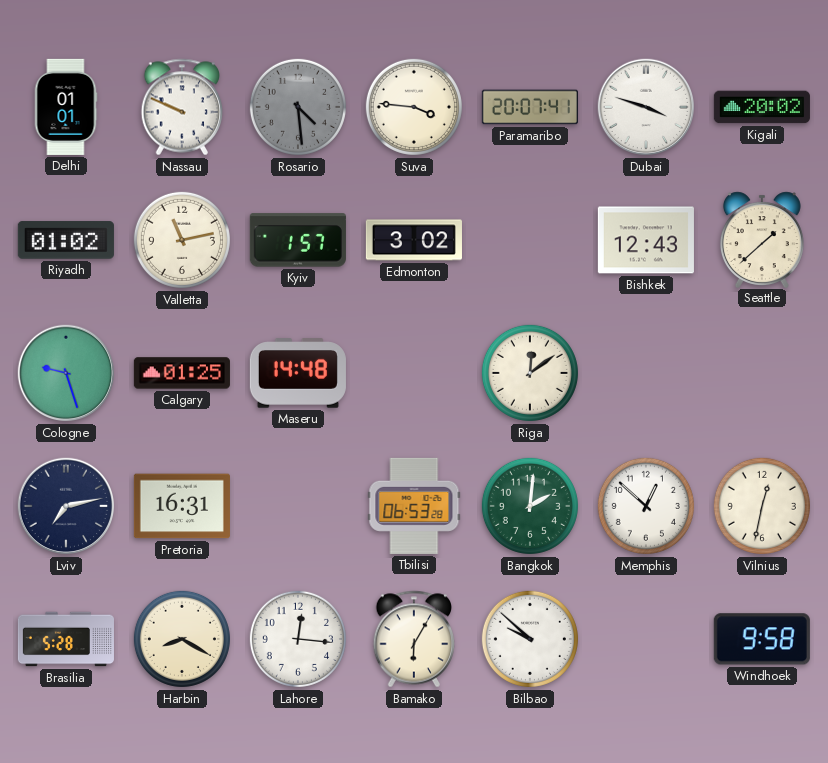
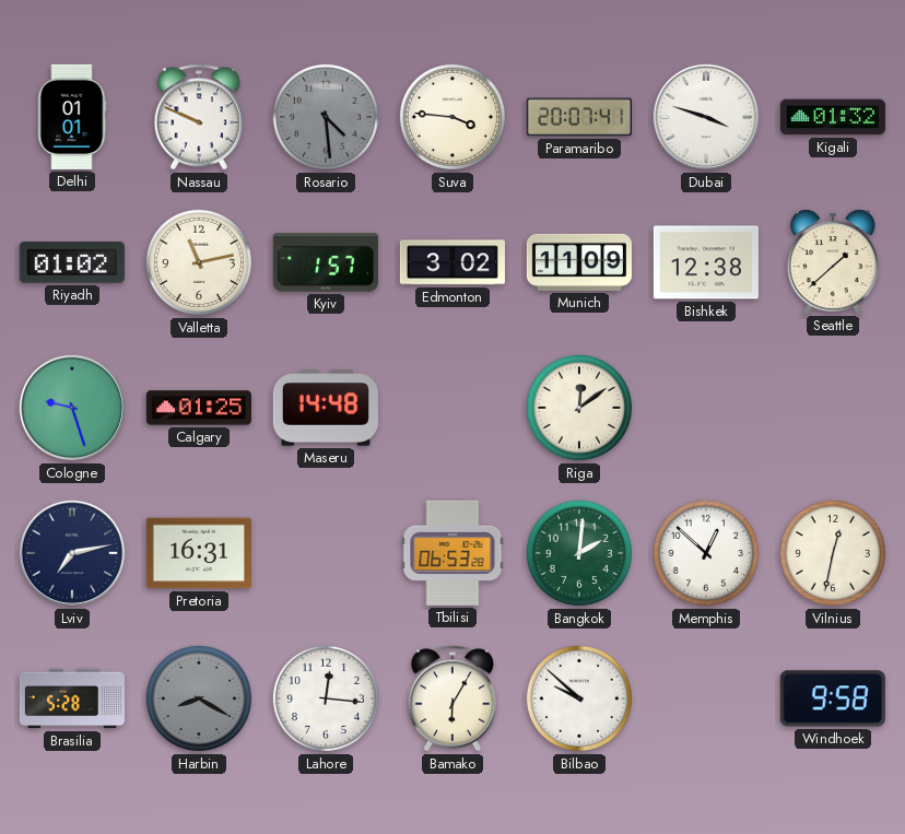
Kigali: 20:02 -> 01:32 (833, 117)
Munich: none -> 11:09 (579, 262)
Bishkek: 12:43 -> 12:38 (706, 262)
Harbin dial: cream -> grey (199, 698)
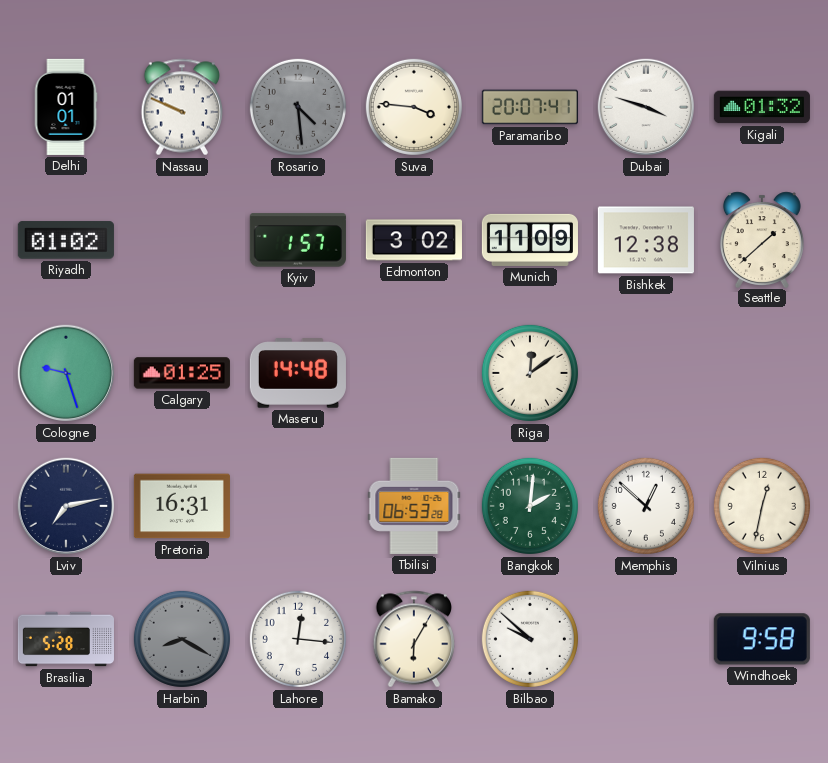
Valletta: 11:13 -> none (199, 262)
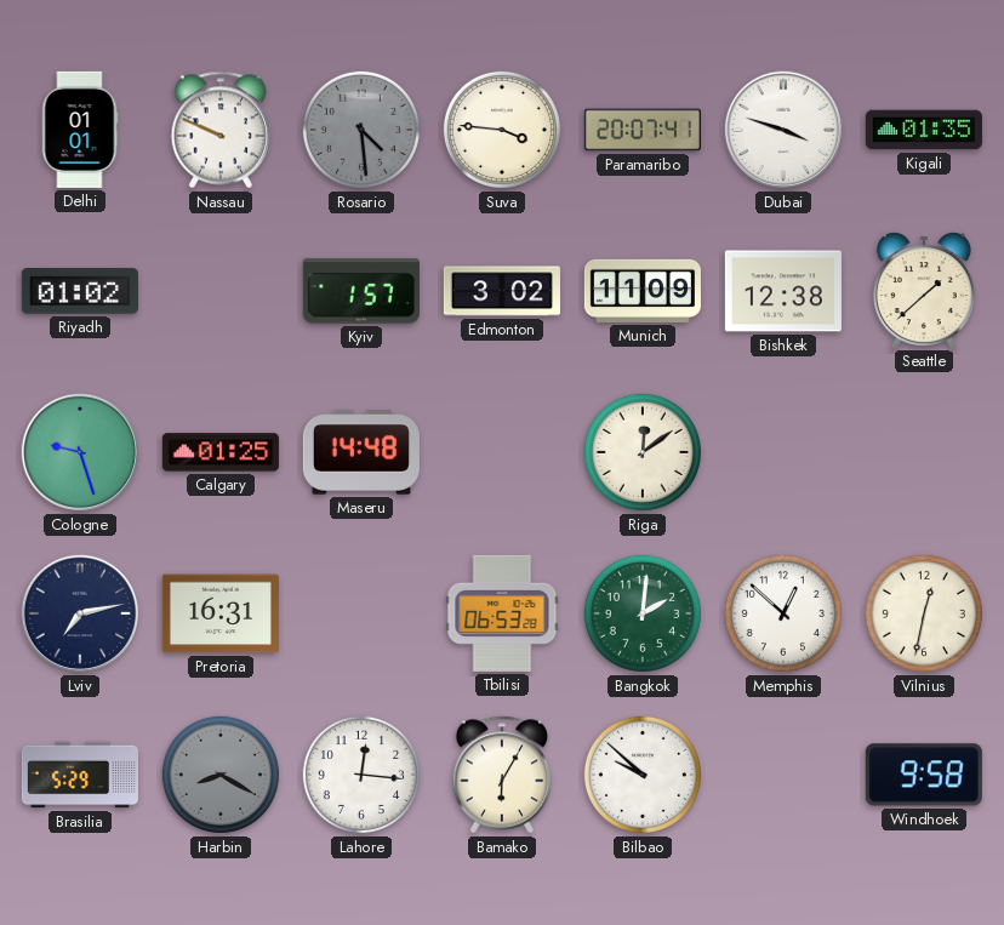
Kigali: 01:32 -> 01:35 (924, 130)
Brasilia: 5:28 -> 5:29 (80, 775)
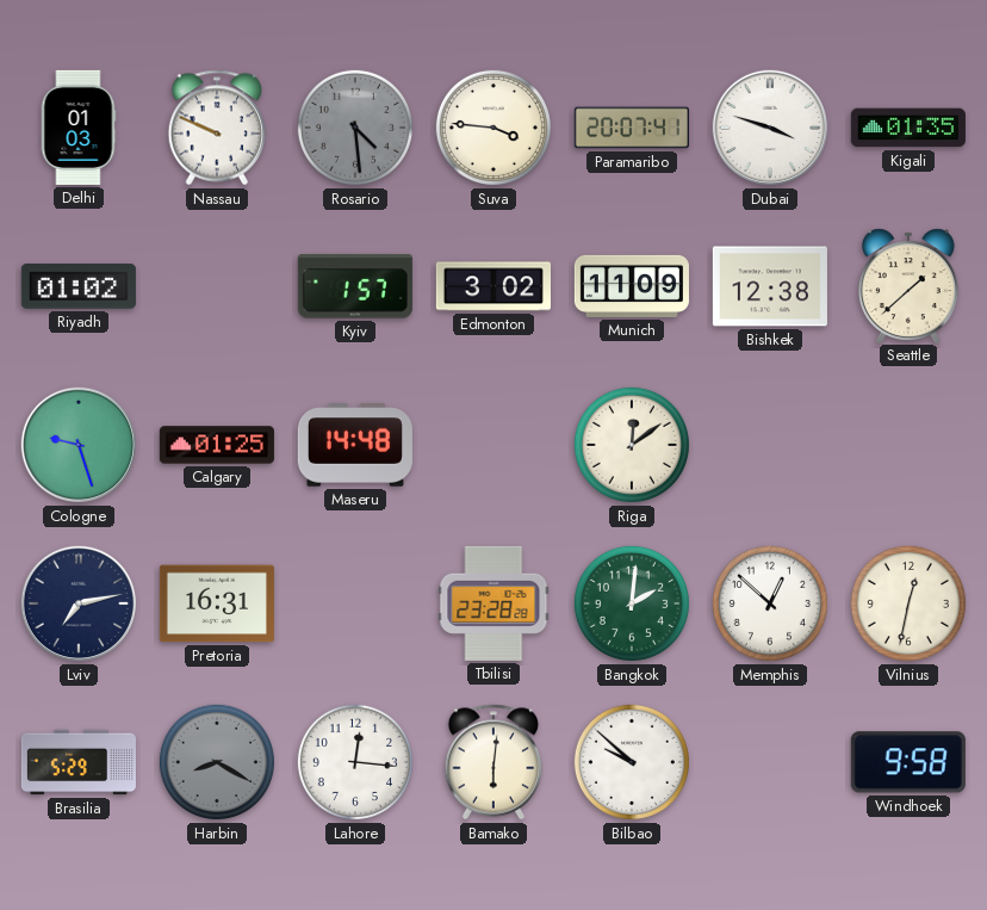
Delhi: 01:01 -> 01:03 (79, 128)
Tbilisi: 06:53 -> 23:28 (493, 603)
Bamako: 6:05 -> 6:01 (493, 762)
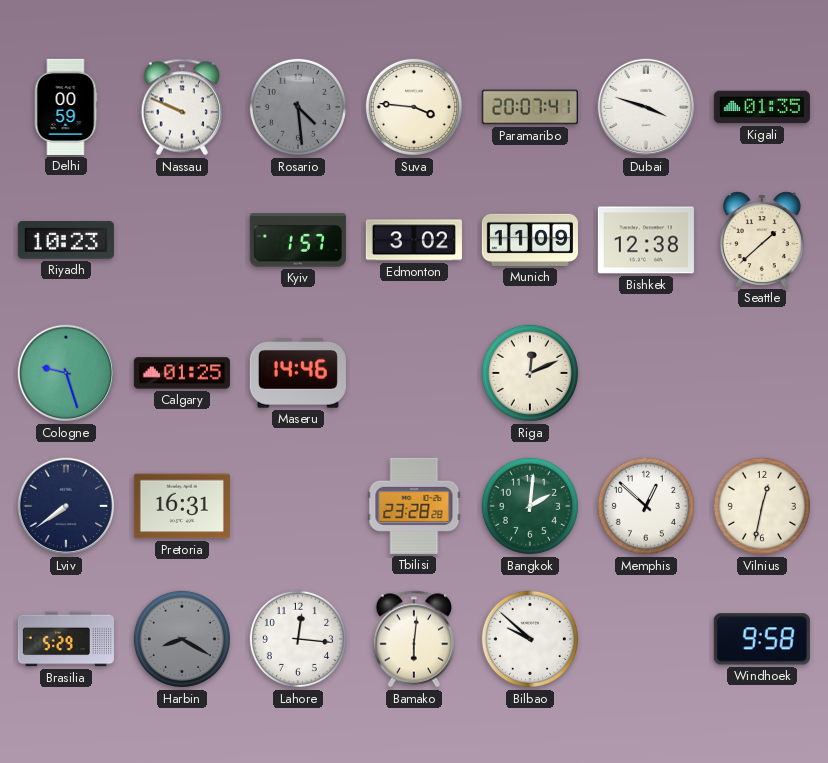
Delhi: 01:03 -> 00:59 (66, 107)
Riyadh: 01:02 -> 10:23 (66, 240)
Maseru: 14:48 -> 14:46 (298, 373)
Riga: 12:09 -> 12:11 (530, 373)
Lviv: 7:13 -> 7:39 (66, 506)
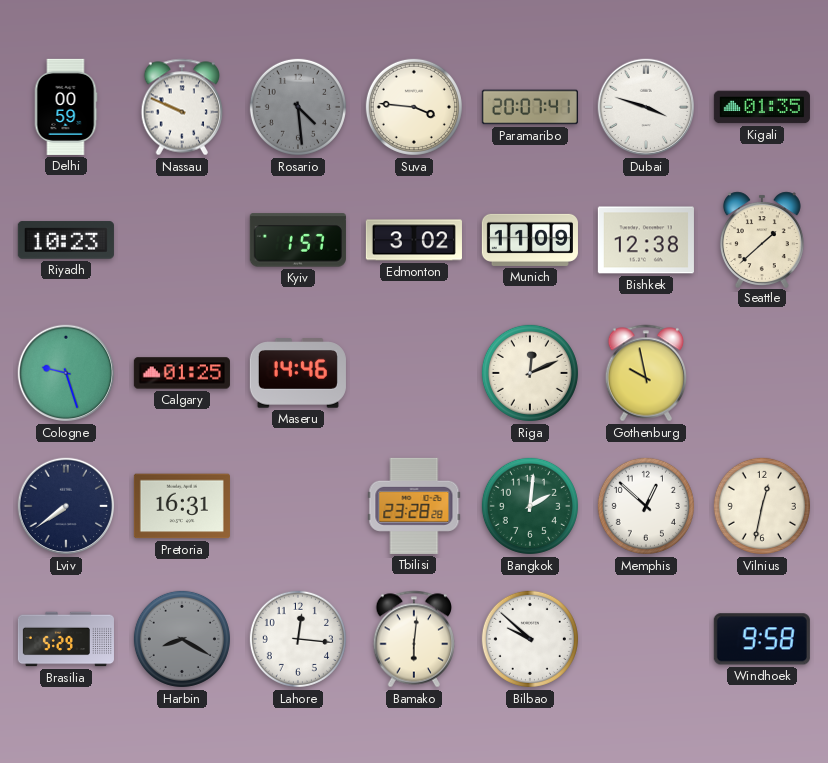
Gothenburg: none -> 9:58 (646, 373)
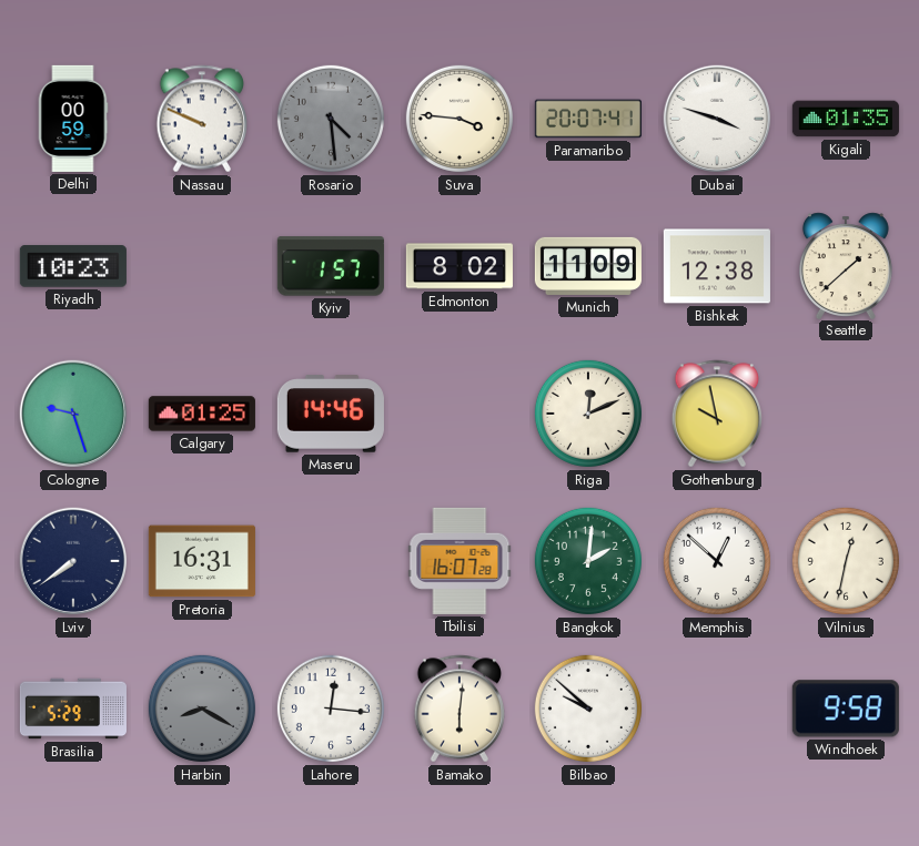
Edmonton: 3:02 -> 8:02 (459, 266)
Tbilisi: 23:28 -> 16:07 (459, 561)
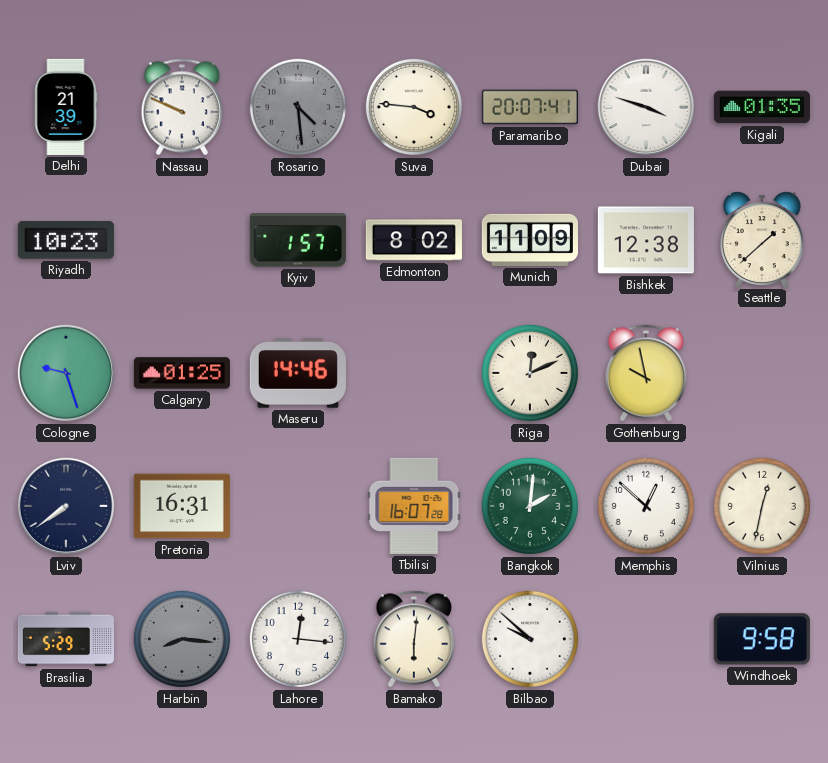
Delhi: 00:59 -> 21:39 (66, 107)
Harbin: 8:20 -> 8:16 (182, 639)
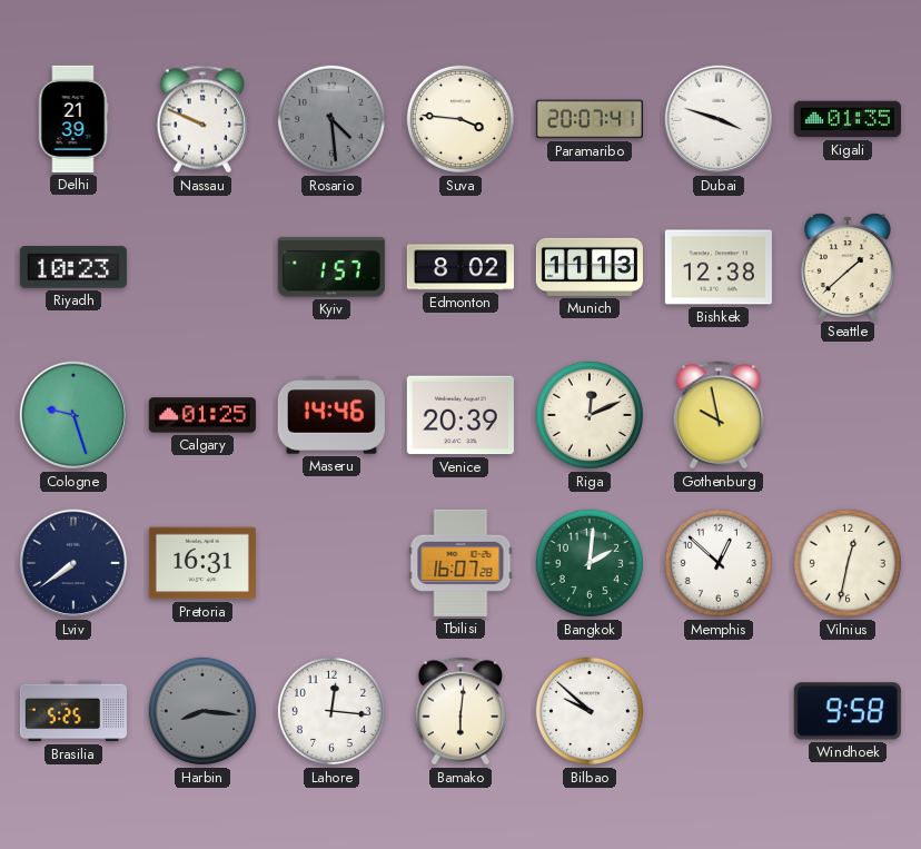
Munich: 11:09 -> 11:13 (590, 267)
Venice: none -> 20:39 (460, 415)
Brasilia: 5:29 -> 5:25 (73, 711)
